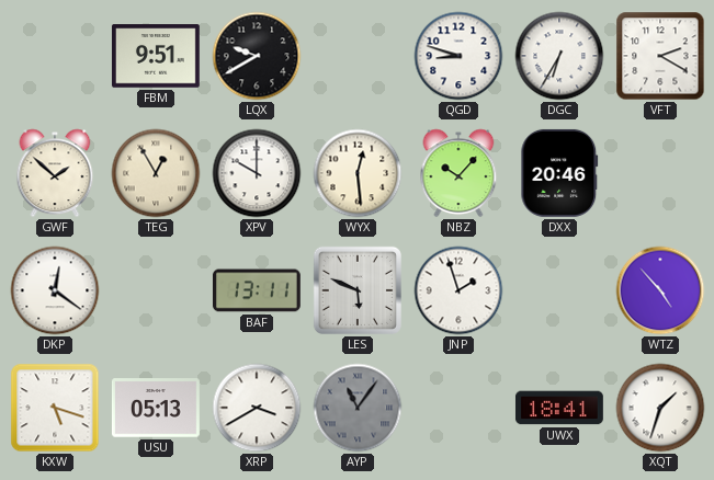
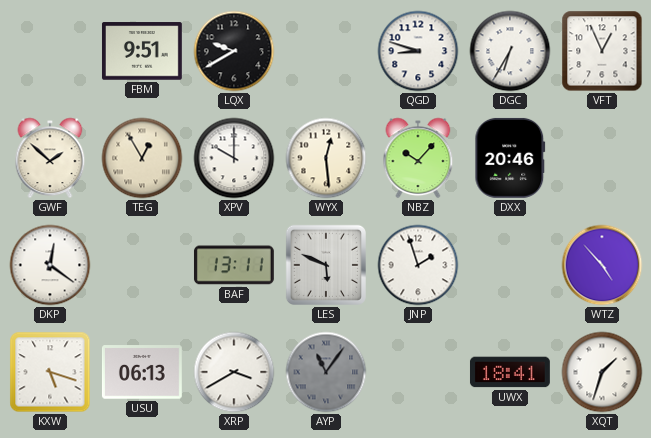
VFT: 2:20 -> 12:56 (602, 51)
USU: 05:13 -> 06:13 (142, 372)
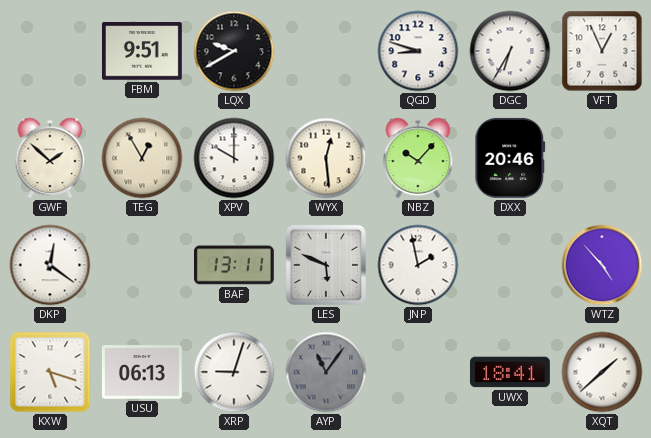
JNP: 1:57 -> 1:58 (418, 265)
XRP: 3:40 -> 9:03 (234, 372)
XQT: 1:33 -> 1:38 (602, 372)
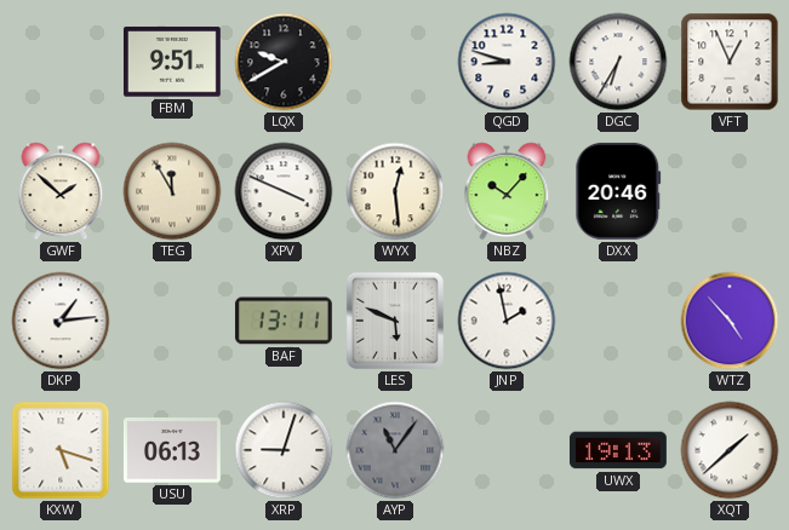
TEG: 12:55 -> 11:55 (172, 191)
XPV: 10:00 -> 3:49 (284, 191)
DKP: 12:21 -> 1:14 (61, 321)
UWX: 18:41 -> 19:13 (618, 450)
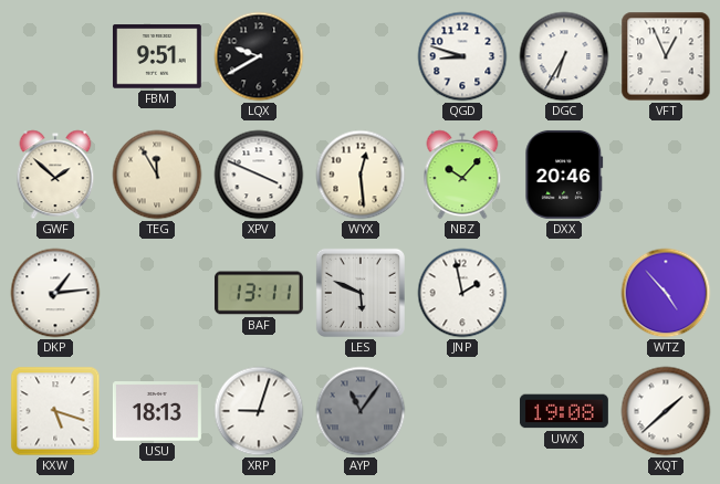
USU: 06:13 -> 18:13 (157, 411)
UWX: 19:13 -> 19:08 (564, 411)
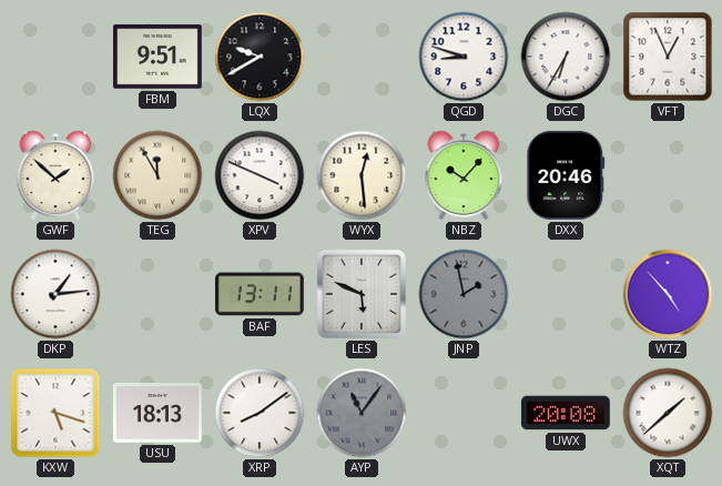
JNP dial: white -> grey (464, 294)
XRP: 9:03 -> 8:09 (260, 413)
UWX: 19:08 -> 20:08 (566, 413)
